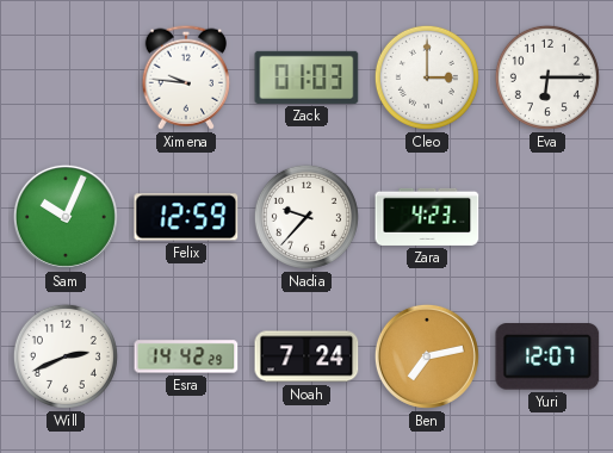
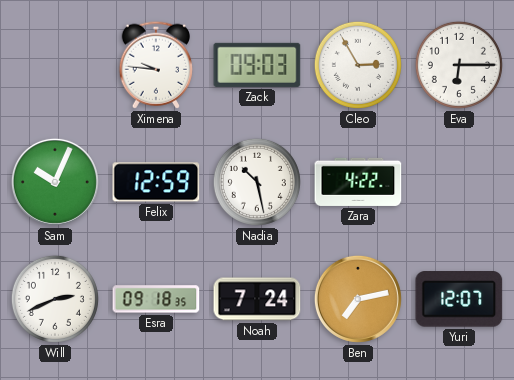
Zack: 01:03 -> 09:03 (257, 65)
Cleo: 3:00 -> 2:55 (358, 65)
Nadia: 9:37 -> 10:28 (257, 182)
Zara: 4:23 -> 4:22 (358, 182)
Esra: 14:42 -> 09:18 (156, 299)
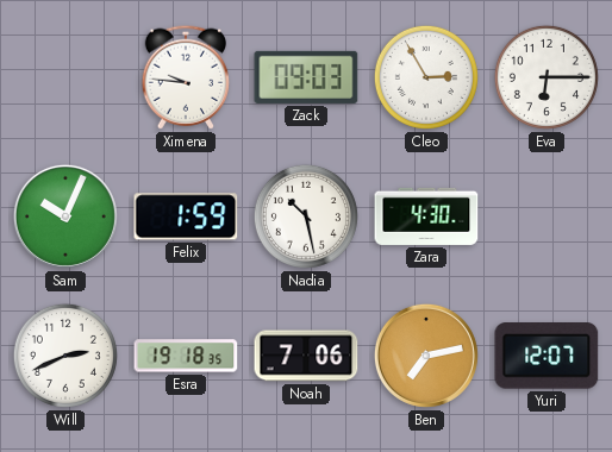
Felix: 12:59 -> 1:59 (186, 216)
Zara: 4:22 -> 4:30 (426, 216)
Esra: 09:18 -> 19:18 (186, 356)
Noah: 7:24 -> 7:06 (306, 356)
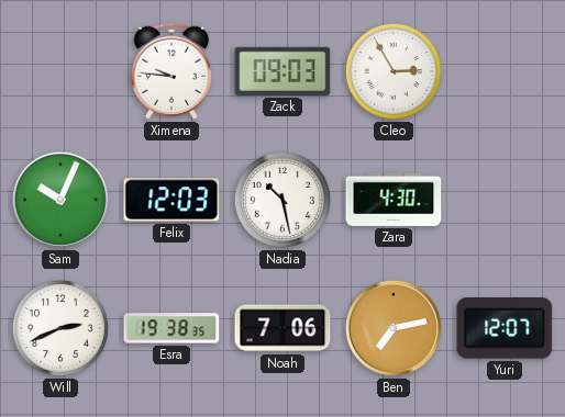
Eva: 6:15 -> none (547, 77)
Felix: 1:59 -> 12:03 (171, 200)
Esra: 19:18 -> 19:38 (171, 328)
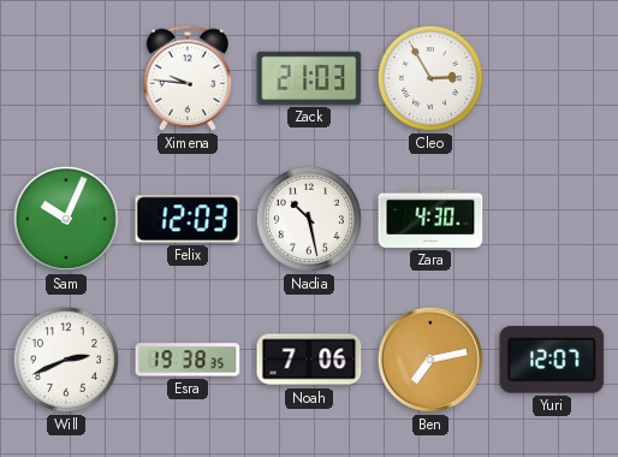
Zack: 09:03 -> 21:03 (309, 78)
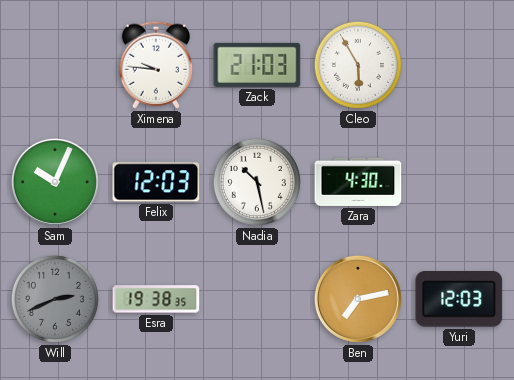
Cleo: 2:55 -> 5:55 (358, 65)
Will dial: white -> grey (55, 299)
Noah: 7:06 -> none (309, 360)
Yuri: 12:07 -> 12:03 (459, 299)
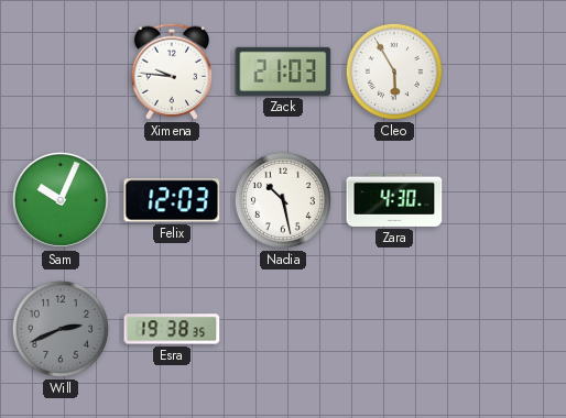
Ben: 7:13 -> none (358, 299)
Yuri: 12:03 -> none (459, 299)
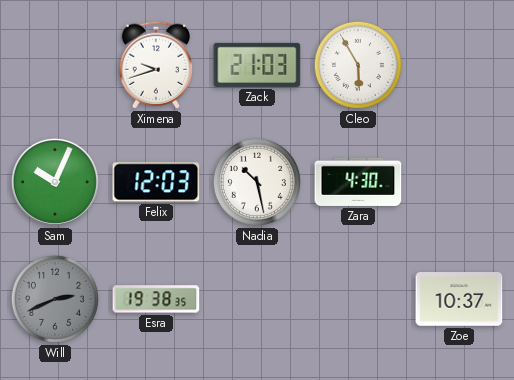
Ximena: 9:46 -> 9:42 (156, 65)
Zoe: none -> 10:37 (459, 300)
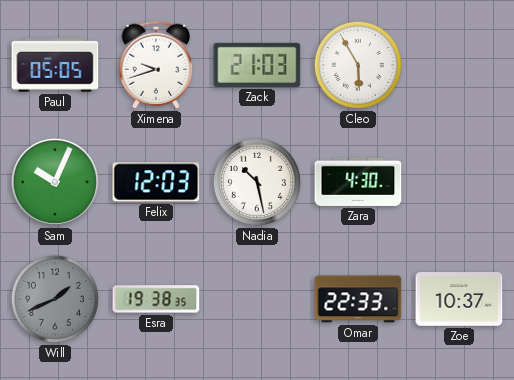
Paul: none -> 05:05 (55, 65)
Will: 2:41 -> 1:41 (55, 299)
Omar: none -> 22:33 (358, 299)
